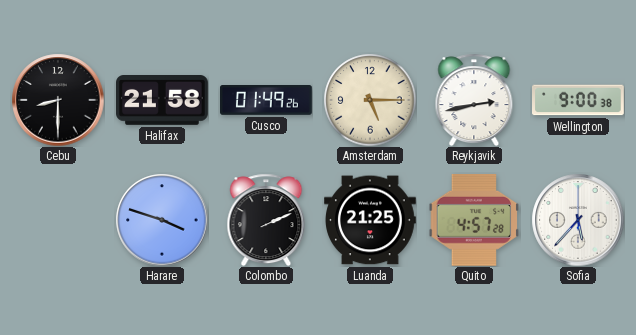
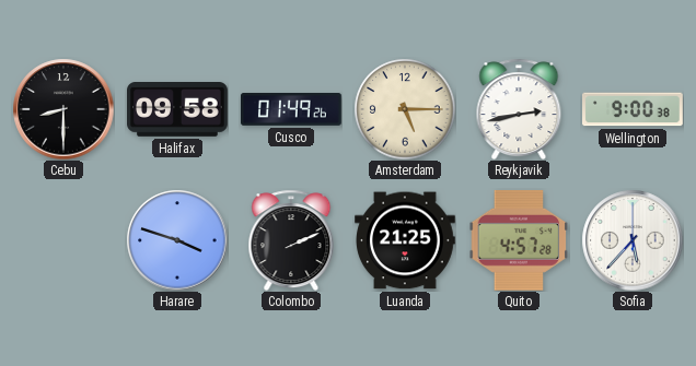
Halifax: 21:58 -> 09:58 (178, 110)
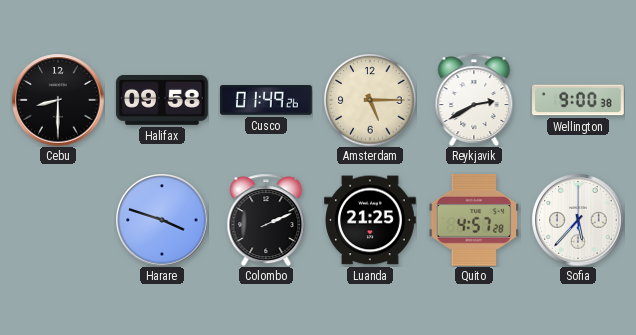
Reykjavik: 2:43 -> 2:40 (474, 100)
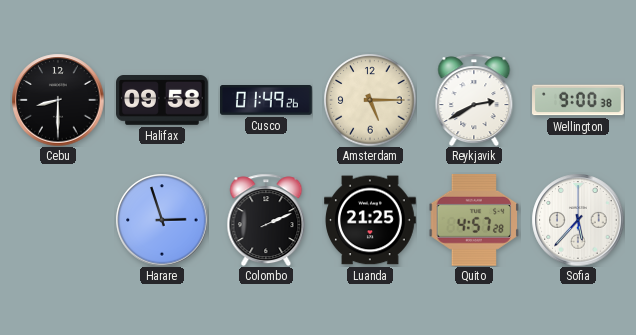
Harare: 3:48 -> 2:57 (162, 220)
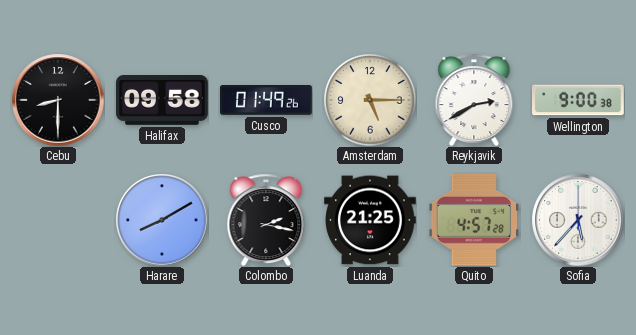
Harare: 2:57 -> 8:10 (162, 220)
Colombo: 2:11 -> 2:17 (266, 220)
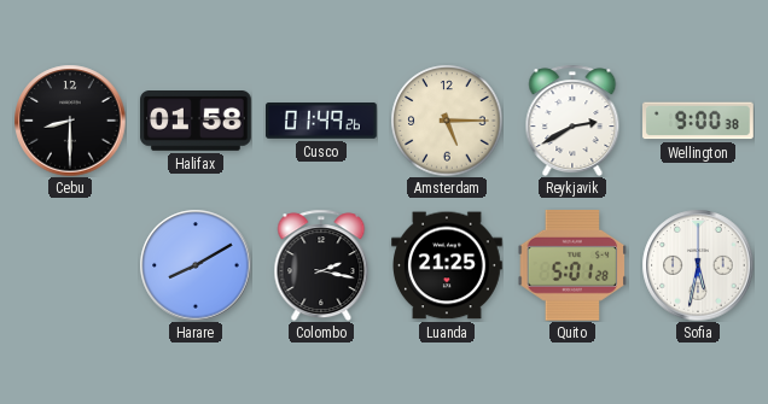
Halifax: 09:58 -> 01:58 (197, 122)
Quito: 4:57 -> 5:01 (572, 265)
Sofia: 5:37 -> 5:32 (698, 265)
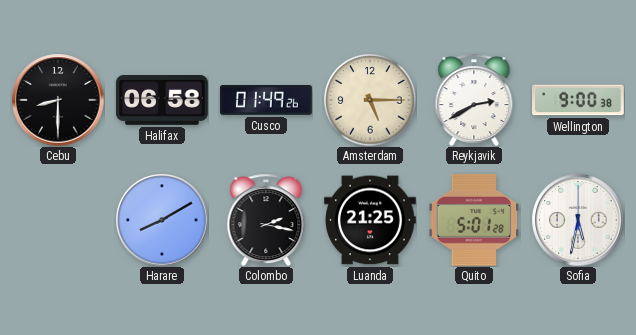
Halifax: 01:58 -> 06:58 (163, 101)
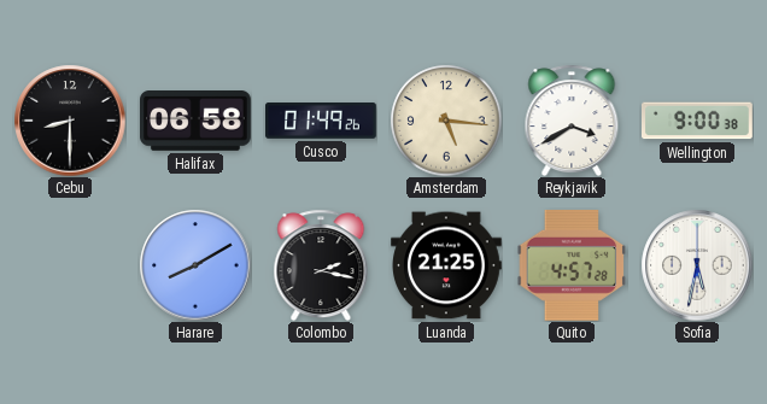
Amsterdam: 5:15 -> 5:16 (446, 121)
Reykjavik: 2:40 -> 3:40 (572, 121)
Quito: 5:01 -> 4:57 (572, 265)
